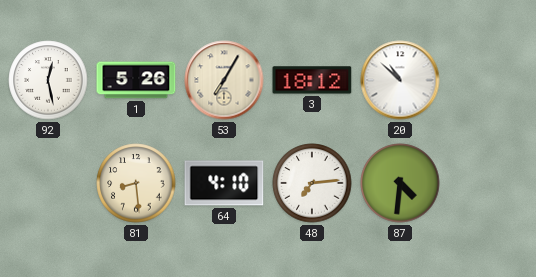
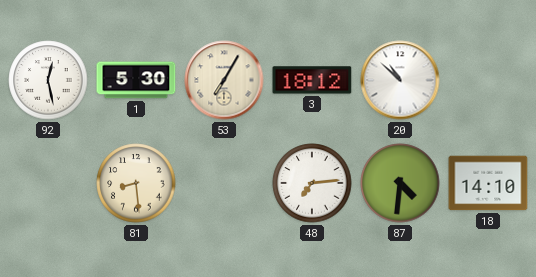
1: 5:26 -> 5:30 (136, 80)
64: 4:10 -> none (224, 183)
18: none -> 14:10 (488, 183)
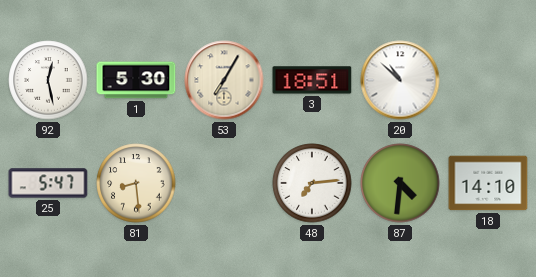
3: 18:12 -> 18:51 (312, 80)
25: none -> 5:47 (48, 183)
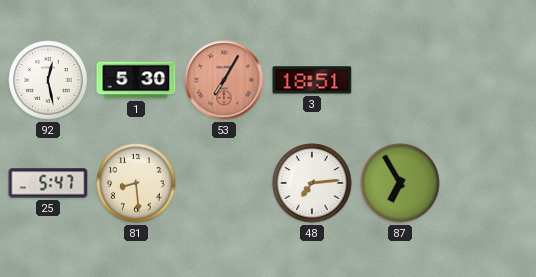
53 dial: cream -> salmon (224, 80)
20: 10:52 -> none (400, 80)
87: 4:31 -> 6:55 (400, 183)
18: 14:10 -> none (488, 183)
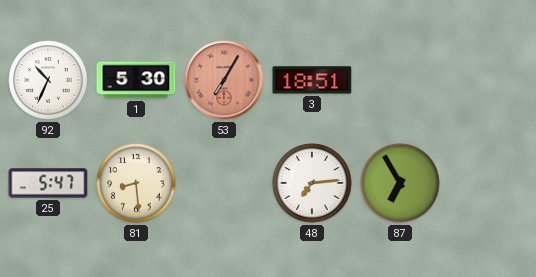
92: 12:28 -> 10:34 (48, 80)
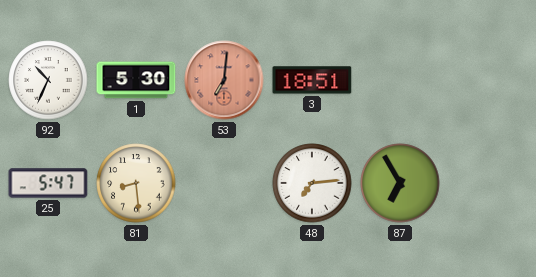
53: 7:05 -> 7:01 (224, 80)
